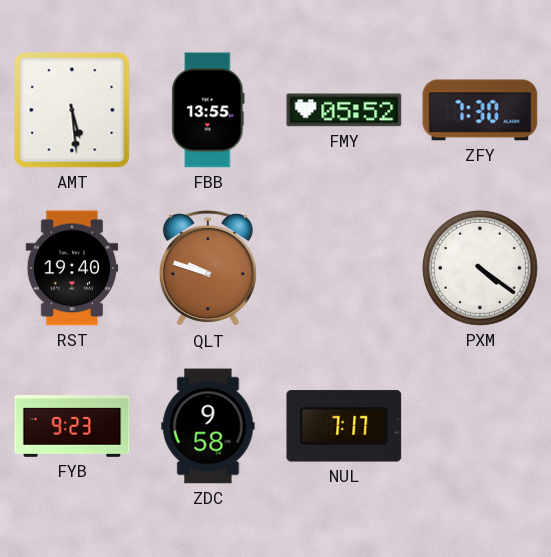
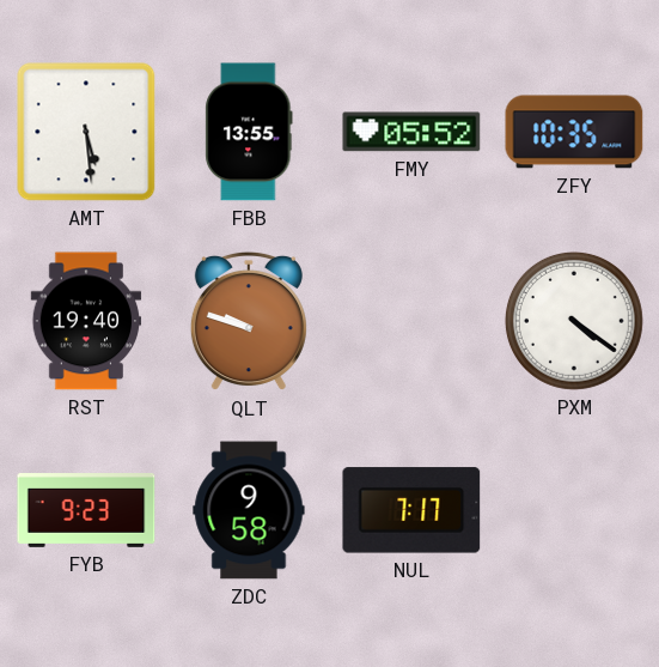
ZFY: 7:30 -> 10:35 (574, 132)
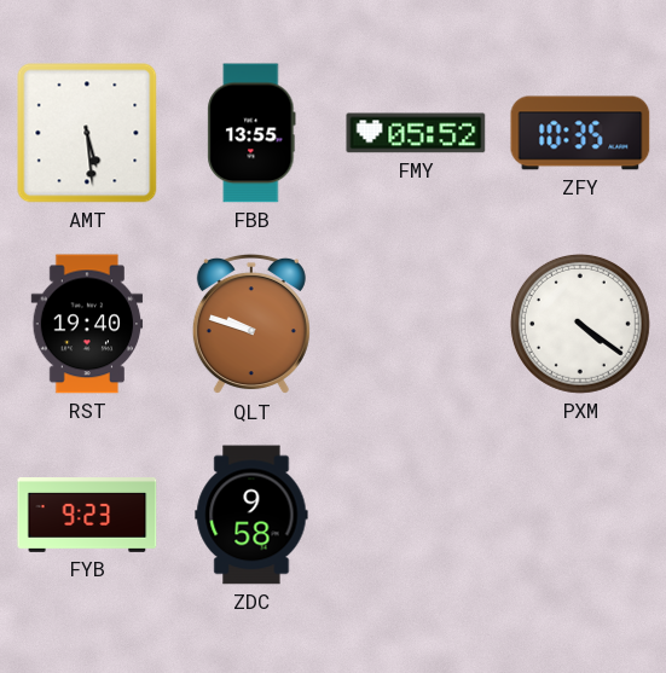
NUL: 7:17 -> none (411, 510)
